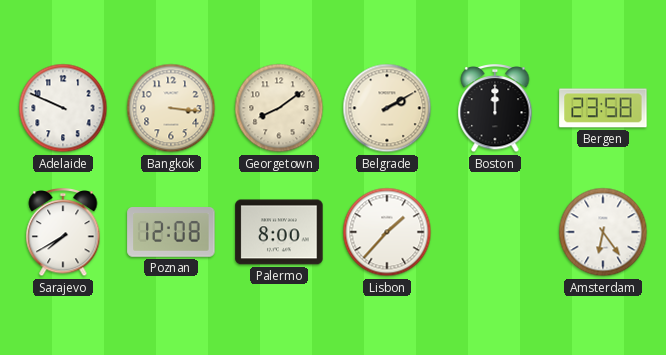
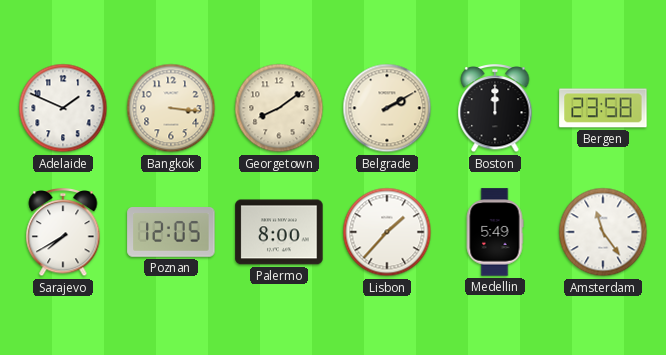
Adelaide: 9:49 -> 1:49 (63, 108)
Poznan: 12:08 -> 12:05 (171, 233)
Medellin: none -> 5:49 (495, 232)
Amsterdam: 6:24 -> 11:24 (603, 232)
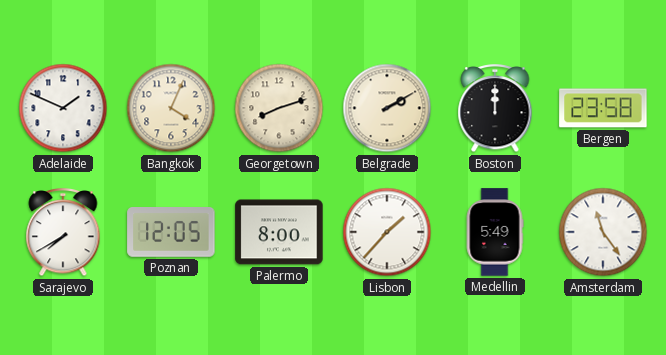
Bangkok: 3:16 -> 4:04 (171, 108)
Georgetown: 8:09 -> 8:12 (279, 108)
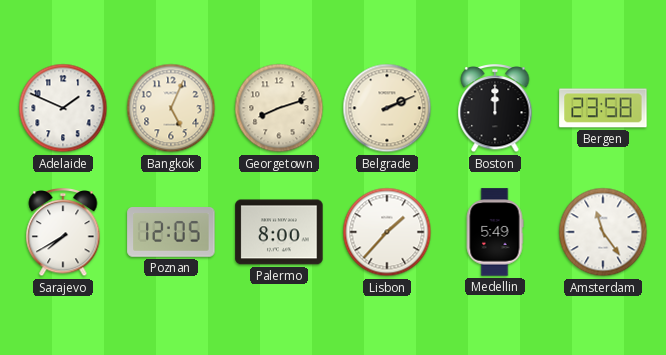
Bangkok: 4:04 -> 5:04 (171, 108)
Belgrade: 2:10 -> 2:11 (387, 108)
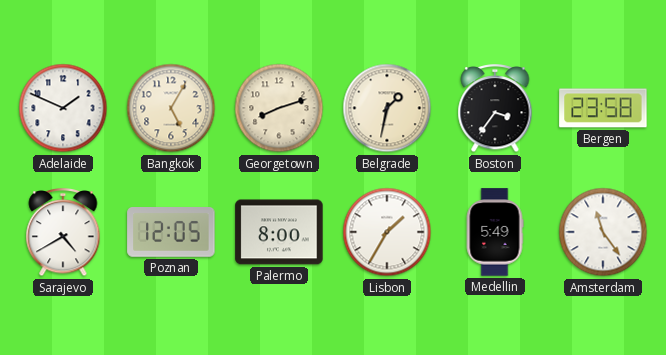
Bangkok: 5:04 -> 5:05 (171, 108)
Belgrade: 2:11 -> 1:32 (387, 108)
Boston: 12:00 -> 3:36 (495, 109)
Sarajevo: 7:40 -> 4:40 (63, 233)
Lisbon: 1:37 -> 1:35 (387, 232)
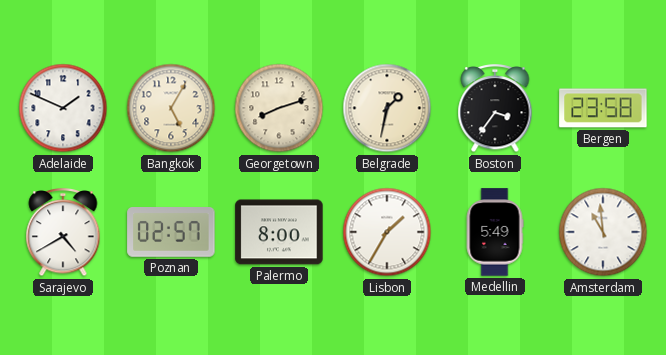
Poznan: 12:05 -> 02:57 (171, 233)
Amsterdam: 11:24 -> 10:59 (603, 232)
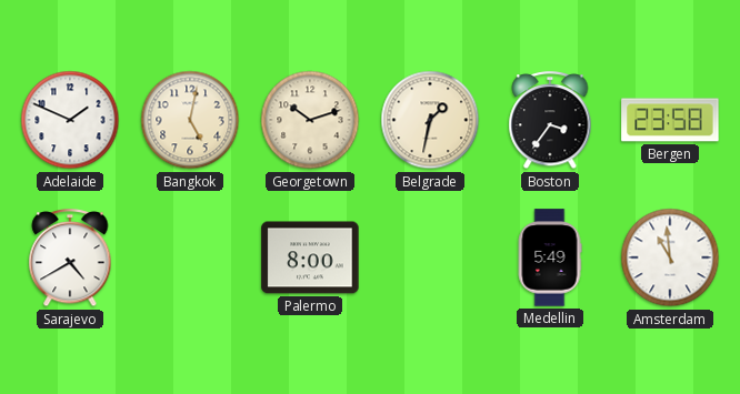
Bangkok: 5:05 -> 5:02 (190, 120)
Georgetown: 8:12 -> 10:12 (310, 120)
Poznan: 02:57 -> none (171, 233)
Lisbon: 1:35 -> none (387, 232)
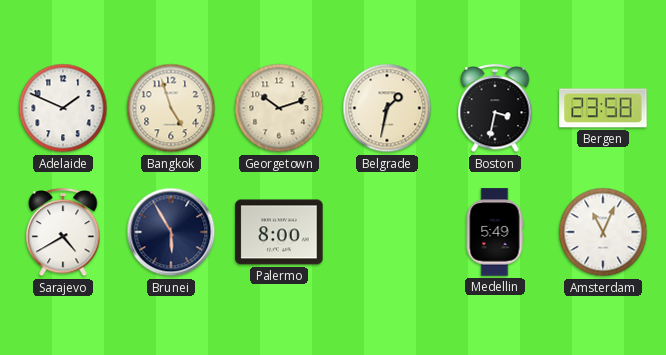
Bangkok: 5:02 -> 4:57 (171, 108)
Boston: 3:36 -> 3:32 (495, 109)
Brunei: none -> 5:55 (171, 232)
Amsterdam: 10:59 -> 11:04 (603, 232)
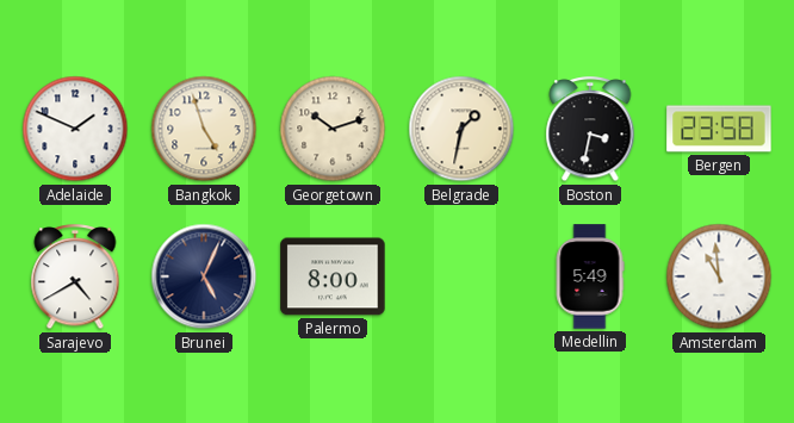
Brunei: 5:55 -> 5:04 (204, 276)
Amsterdam: 11:04 -> 10:59 (719, 276)
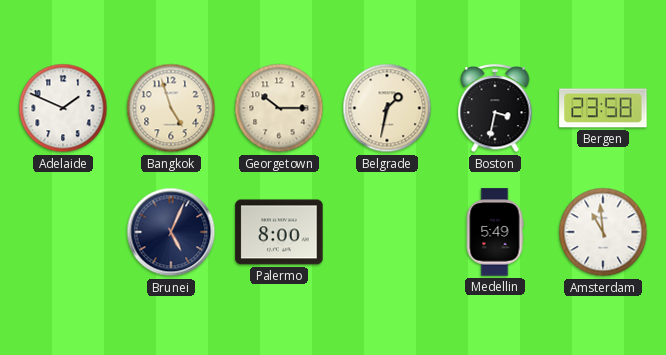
Georgetown: 10:12 -> 10:15 (279, 108)
Sarajevo: 4:40 -> none (75, 278)
